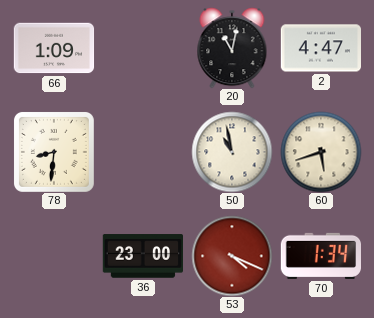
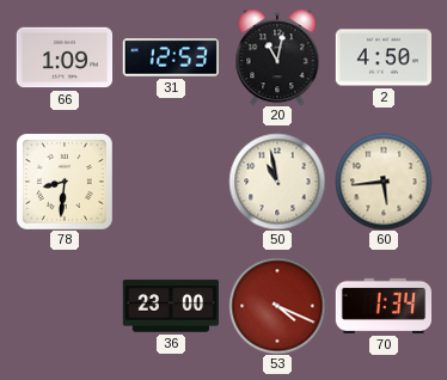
31: none -> 12:53 (171, 57)
2: 4:47 -> 4:50 (382, 57)
60: 5:42 -> 5:44 (384, 182)
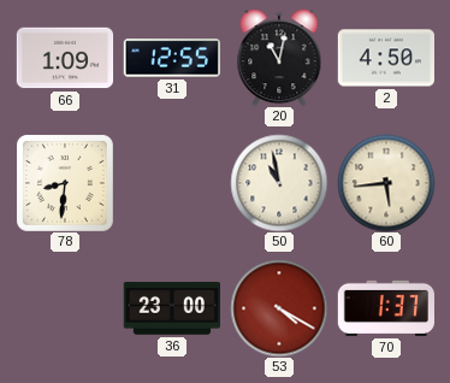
31: 12:53 -> 12:55 (172, 58)
53: 4:19 -> 4:20 (279, 308)
70: 1:34 -> 1:37 (385, 308)
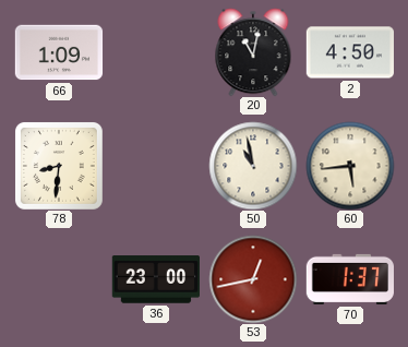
31: 12:55 -> none (172, 58)
53: 4:20 -> 12:43 (253, 279)
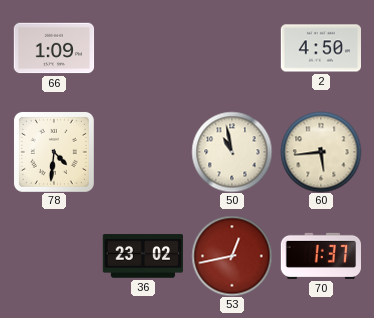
20: 11:02 -> none (253, 52)
78: 8:31 -> 4:31 (54, 152)
36: 23:00 -> 23:02 (142, 256)
